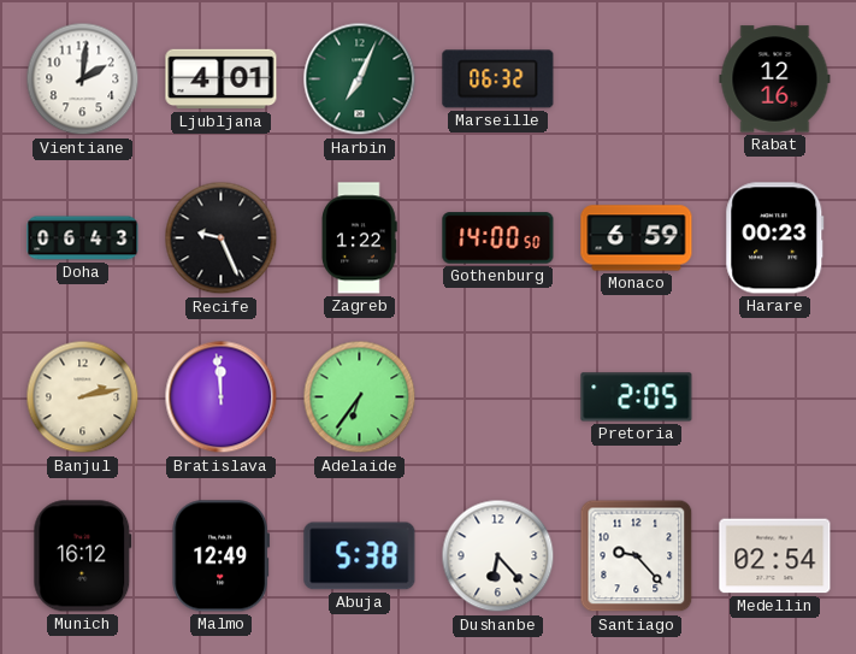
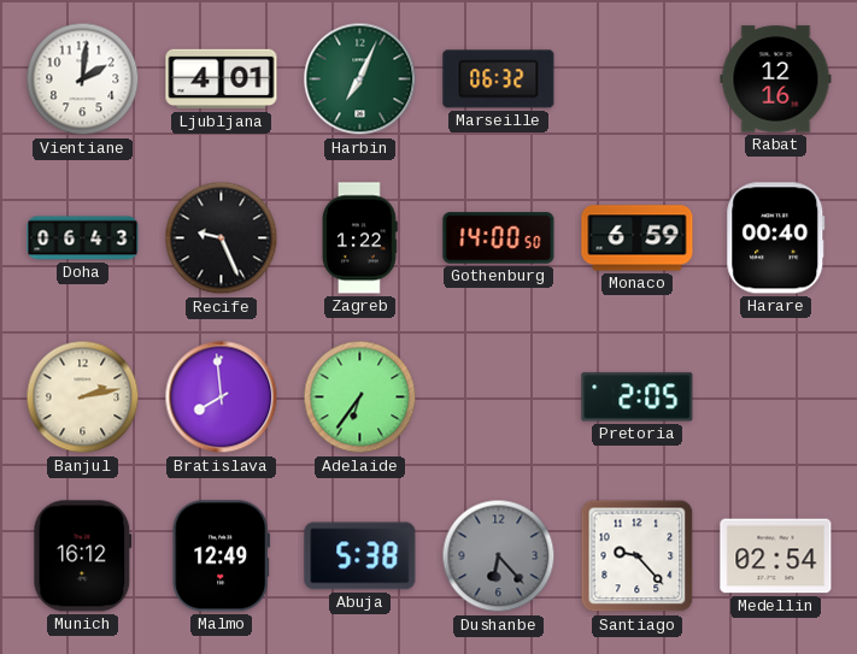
Harare: 00:23 -> 00:40 (776, 238)
Bratislava: 11:59 -> 7:59 (222, 397)
Dushanbe dial: white -> grey (499, 556)
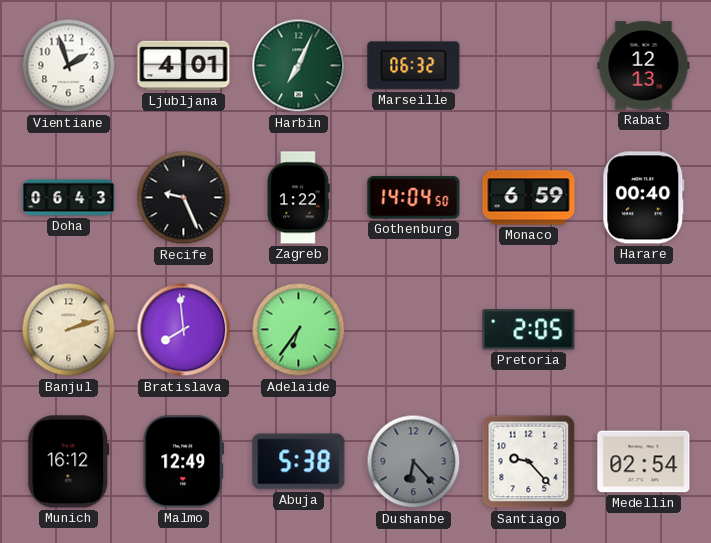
Vientiane: 2:01 -> 1:57 (69, 66)
Rabat: 12:16 -> 12:13 (644, 66)
Gothenburg: 14:00 -> 14:04 (414, 198)
Banjul: 2:13 -> 2:12 (69, 330)
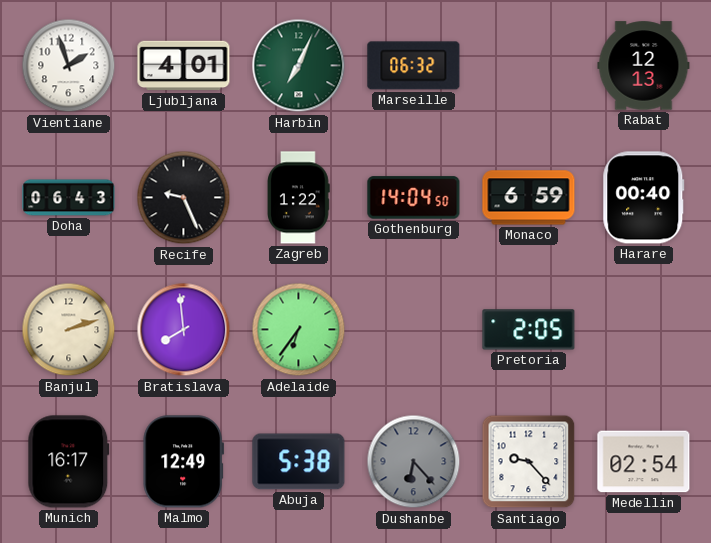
Munich: 16:12 -> 16:17 (69, 462)
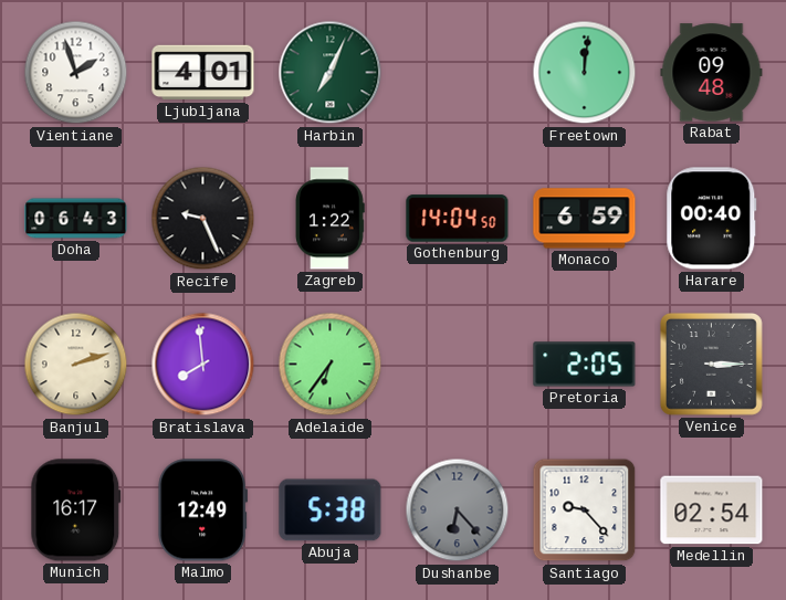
Marseille: 06:32 -> none (414, 66)
Freetown: none -> 12:01 (585, 73)
Rabat: 12:13 -> 09:48 (712, 73)
Venice: none -> 3:15 (711, 364)
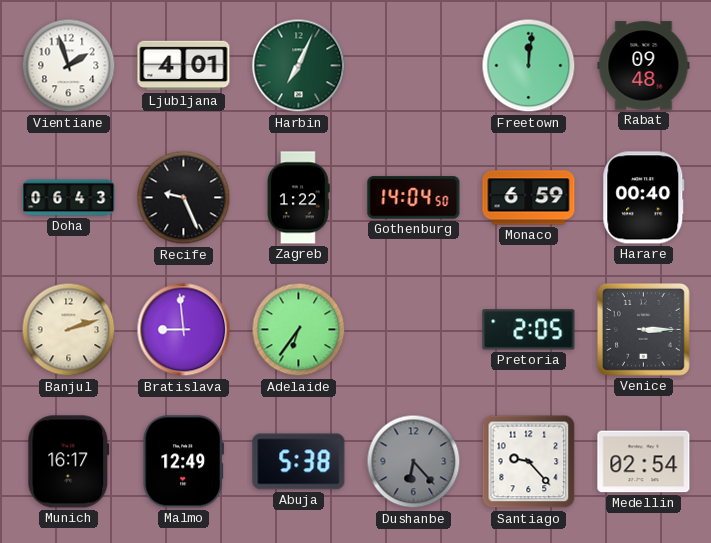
Bratislava: 7:59 -> 8:59 (184, 330)
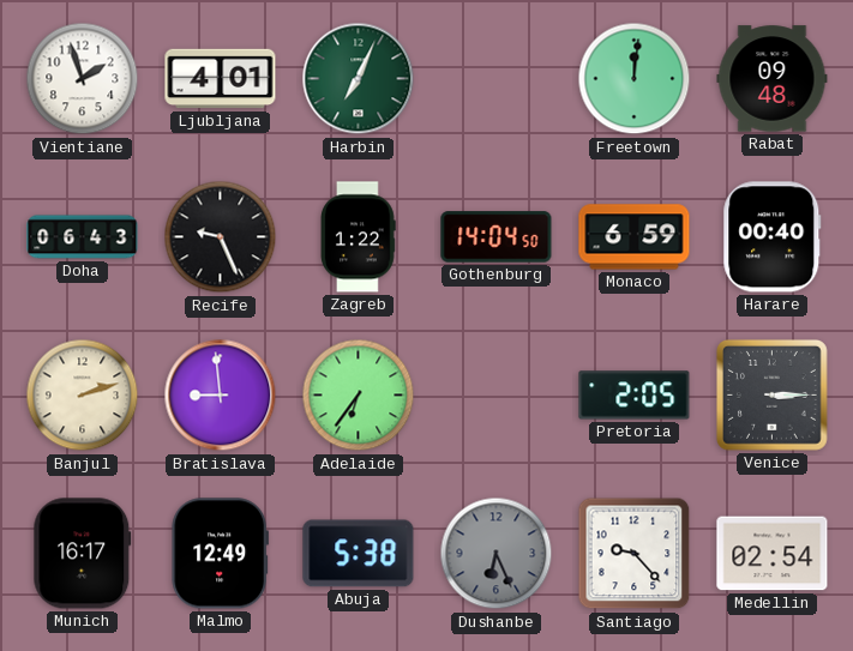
Dushanbe: 6:23 -> 6:26 (497, 554)
